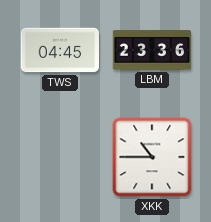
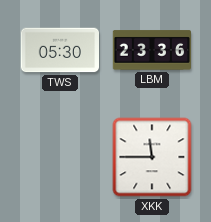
TWS: 04:45 -> 05:30 (60, 50)
XKK: 10:45 -> 11:45 (152, 157)
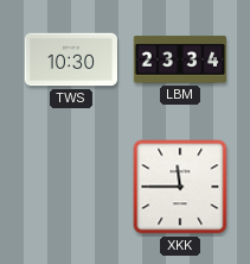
TWS: 05:30 -> 10:30 (71, 59)
LBM: 23:36 -> 23:34 (179, 59)
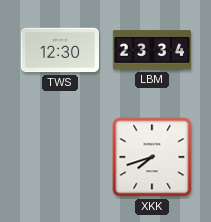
TWS: 10:30 -> 12:30 (60, 50)
XKK: 11:45 -> 7:42 (152, 157)
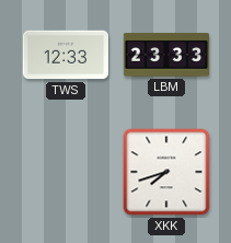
TWS: 12:30 -> 12:33 (66, 55)
LBM: 23:34 -> 23:33 (165, 55)
